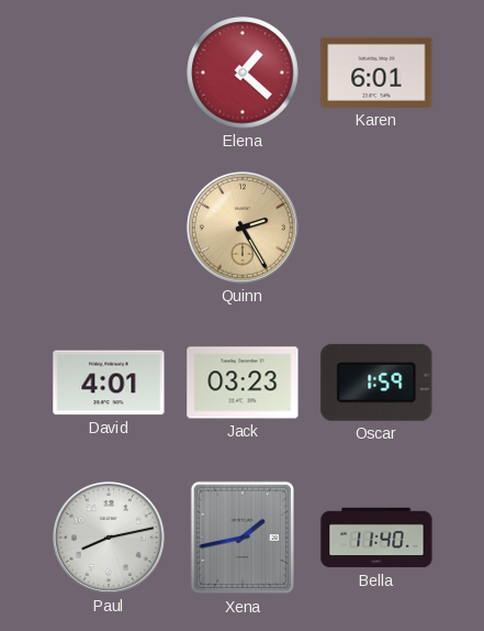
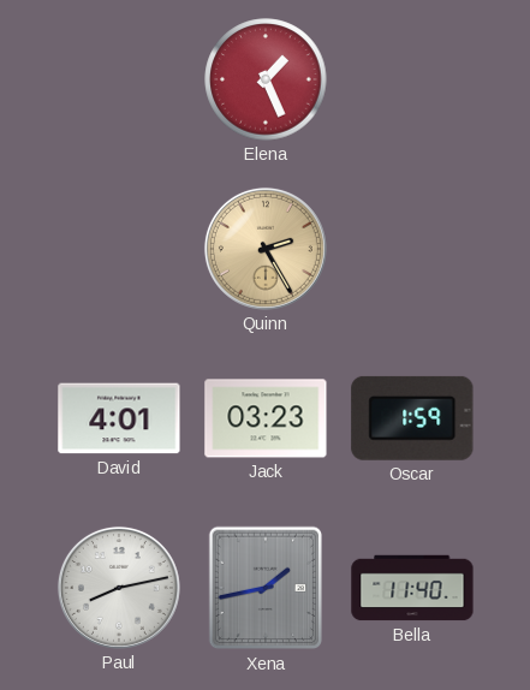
Elena: 1:22 -> 1:26 (266, 79)
Karen: 6:01 -> none (376, 73)
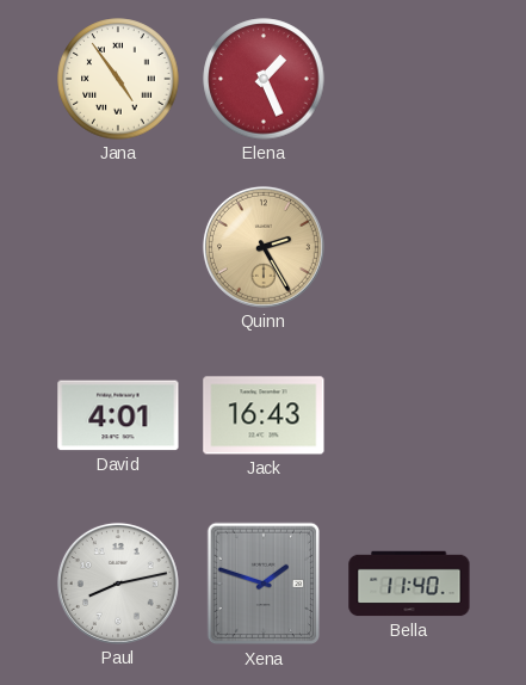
Jana: none -> 4:54 (118, 79)
Jack: 03:23 -> 16:43 (264, 415)
Oscar: 1:59 -> none (412, 418)
Xena: 1:43 -> 1:48 (264, 584)
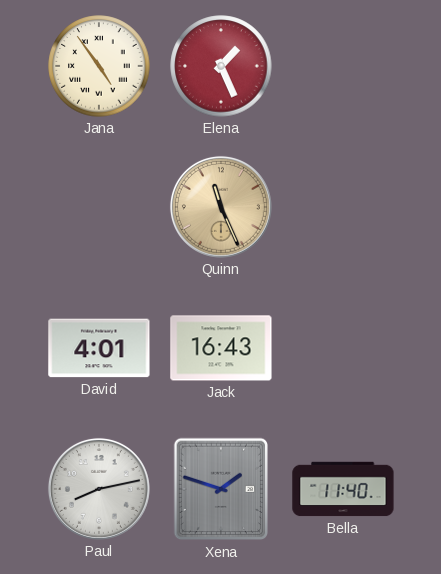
Quinn: 2:25 -> 11:26 (221, 207)
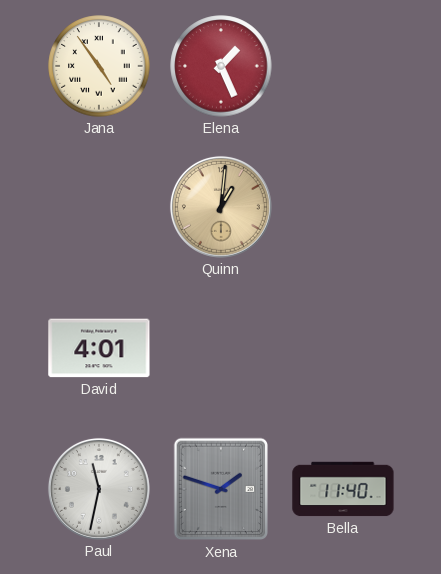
Quinn: 11:26 -> 1:01 (221, 207)
Jack: 16:43 -> none (221, 348)
Paul: 8:13 -> 11:32 (99, 489)
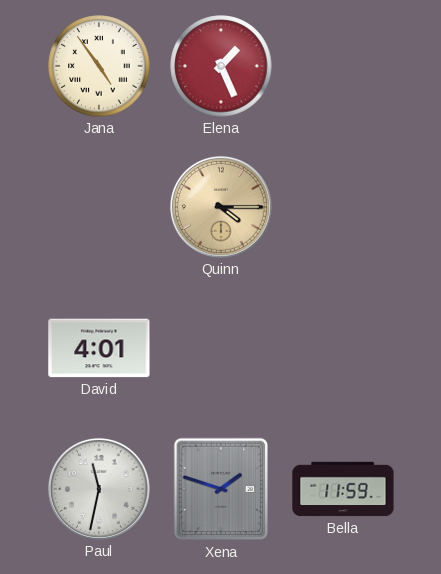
Quinn: 1:01 -> 4:15 (221, 207)
Bella: 11:40 -> 11:59 (343, 489)
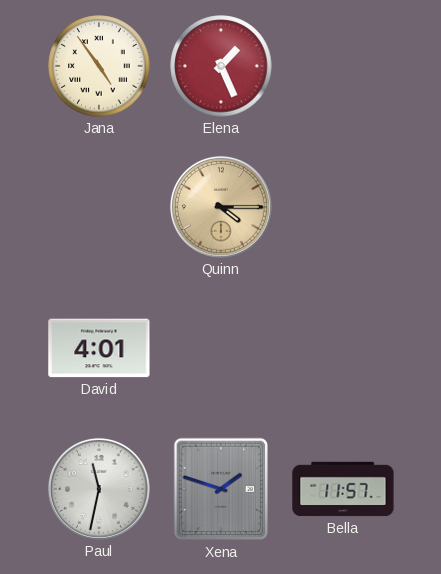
Bella: 11:59 -> 11:57 (343, 489)
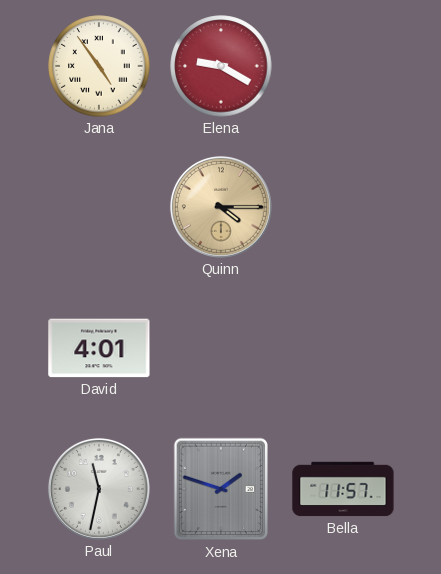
Elena: 1:26 -> 9:20 (221, 66)
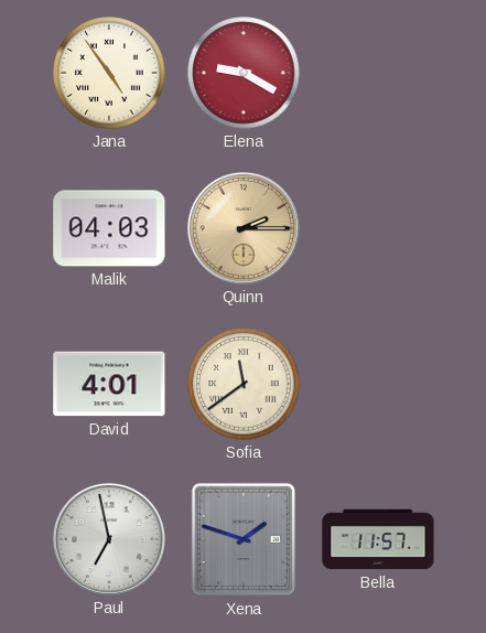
Malik: none -> 04:03 (109, 228)
Quinn: 4:15 -> 2:15 (244, 228)
Sofia: none -> 11:39 (244, 384)
Paul: 11:32 -> 6:58 (109, 539)
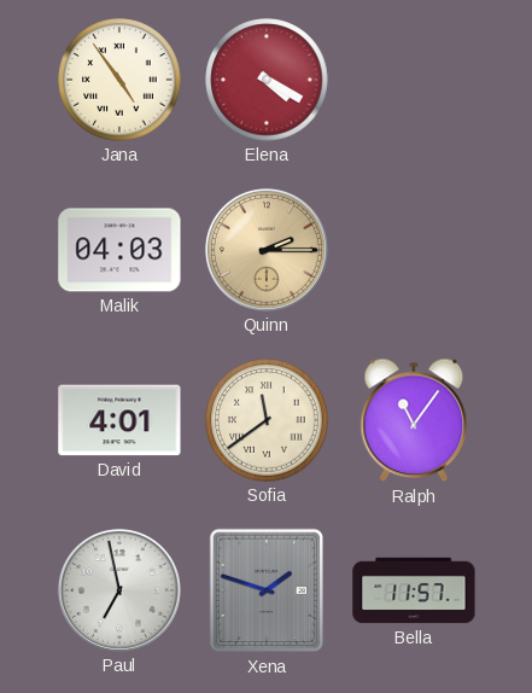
Elena: 9:20 -> 4:20 (267, 80)
Ralph: none -> 11:06 (414, 420)
